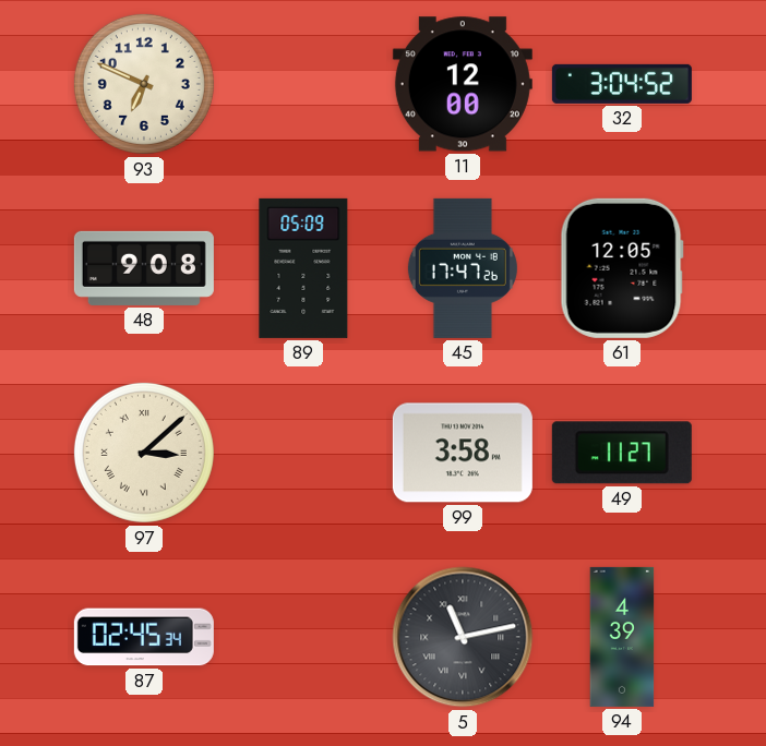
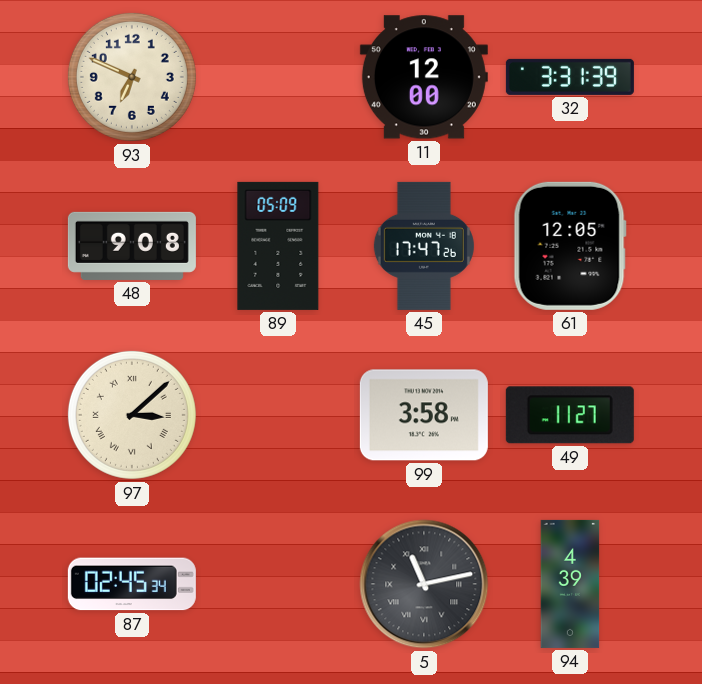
32: 3:04 -> 3:31 (570, 77)
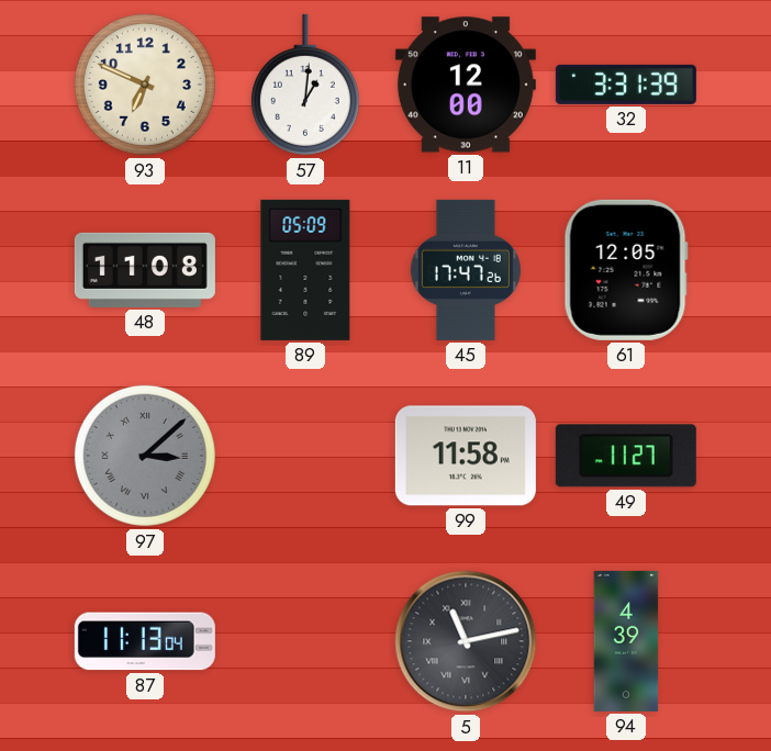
57: none -> 1:01 (305, 85)
48: 9:08 -> 11:08 (145, 270)
97 dial: cream -> grey (145, 456)
99: 3:58 -> 11:58 (466, 456)
87: 02:45 -> 11:13 (145, 641)
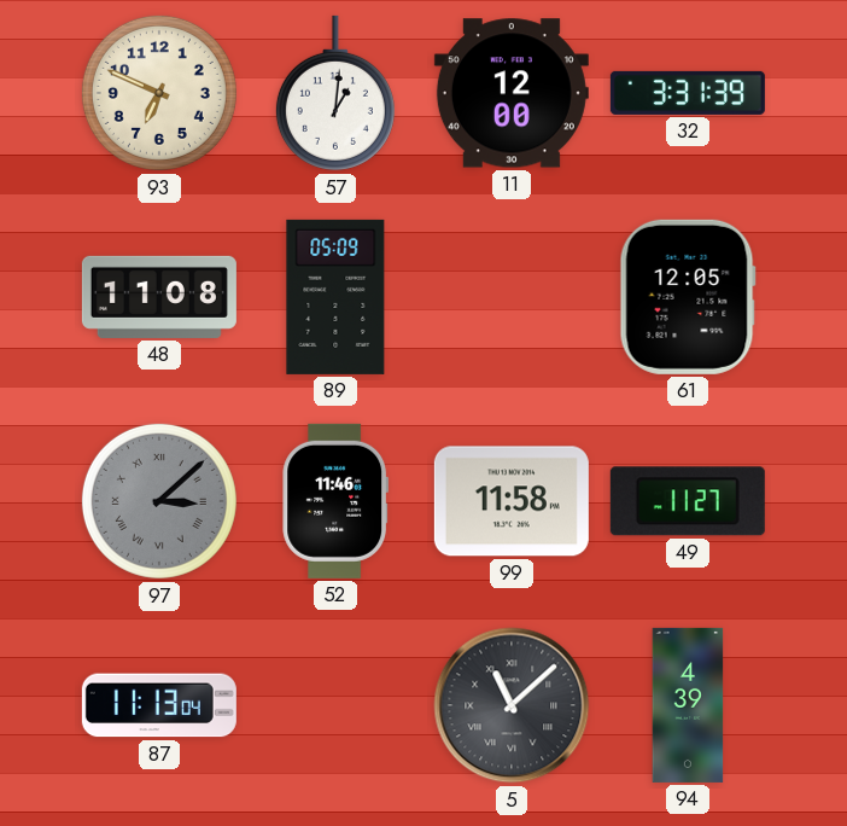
45: 17:47 -> none (466, 270)
52: none -> 11:46 (335, 501)
5: 11:13 -> 11:08 (512, 705)
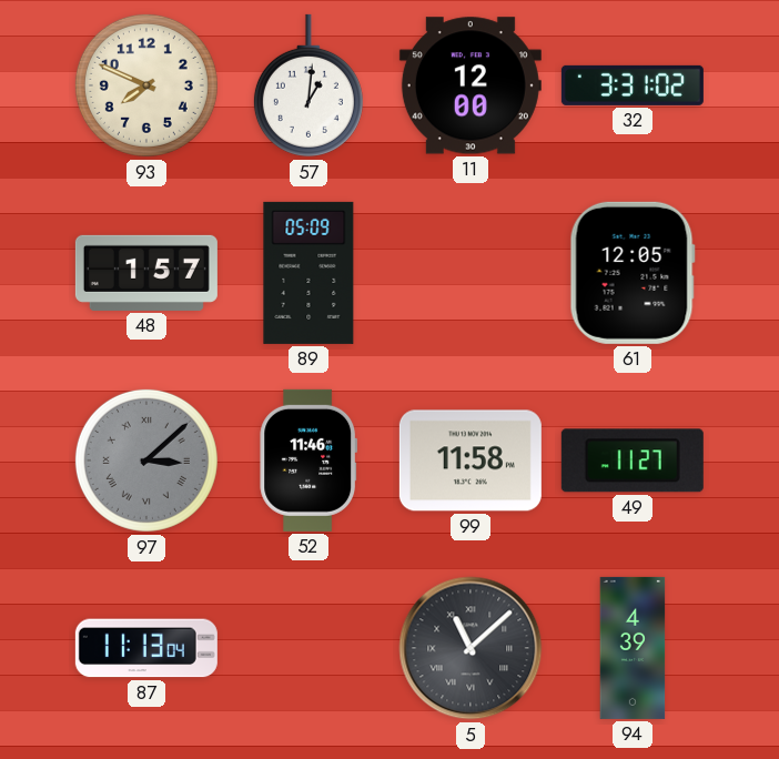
93: 6:49 -> 7:49 (146, 85)
32: 3:31:39 -> 3:31:02 (633, 85)
48: 11:08 -> 1:57 (146, 273)
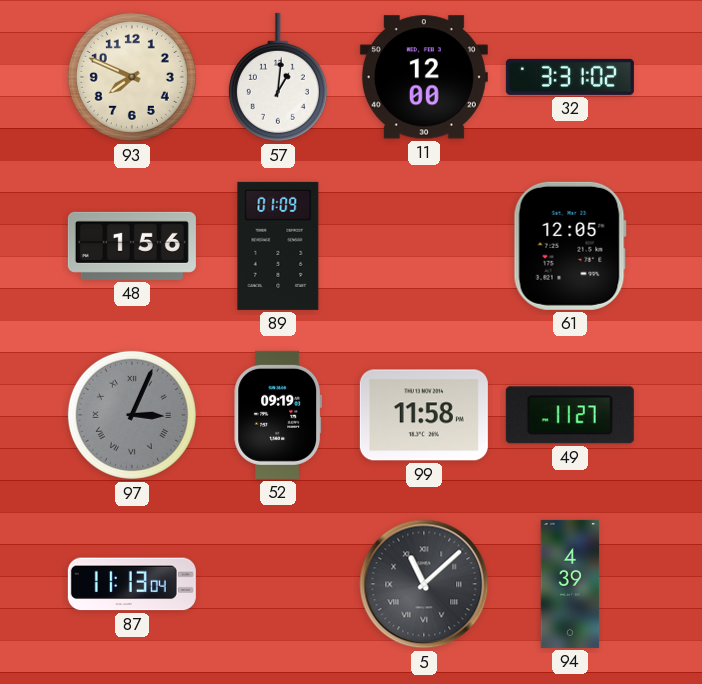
48: 1:57 -> 1:56 (132, 246)
89: 05:09 -> 01:09 (278, 246)
97: 3:08 -> 3:04 (132, 415)
52: 11:46 -> 09:19 (278, 415)
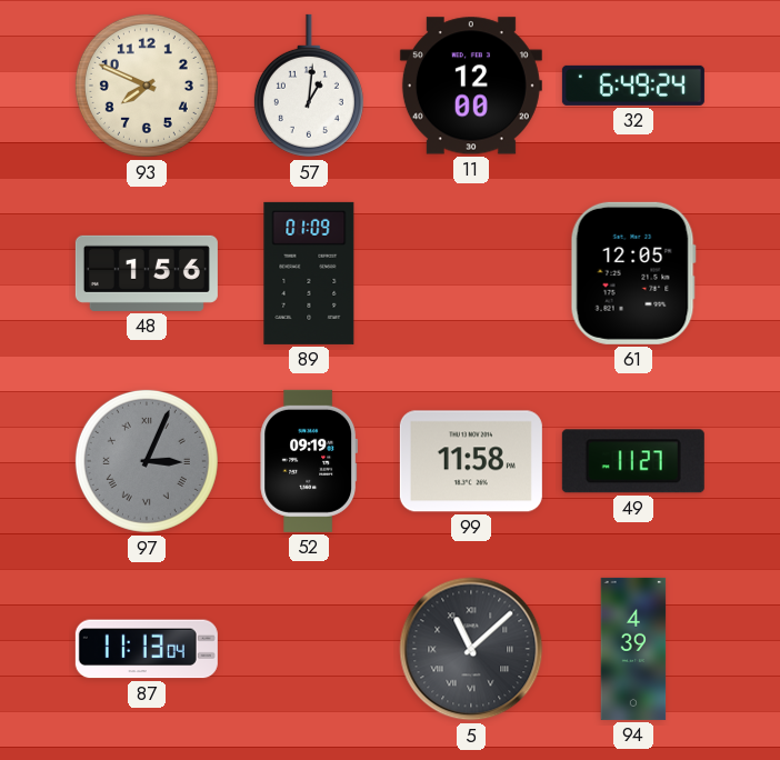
32: 3:31 -> 6:49 (633, 86)
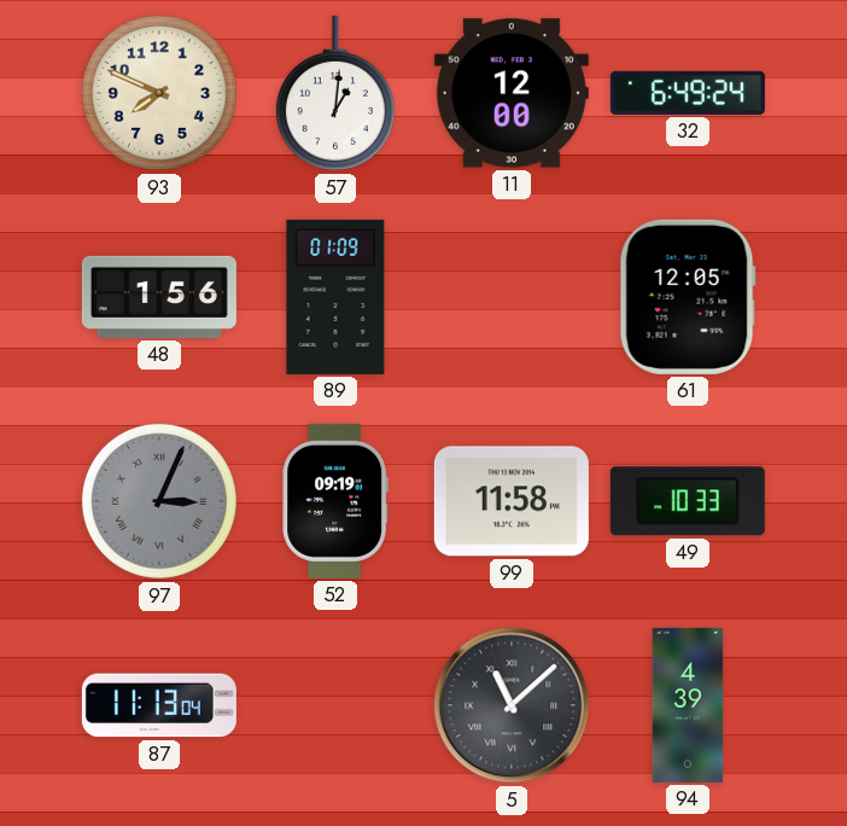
49: 11:27 -> 10:33 (688, 501)
